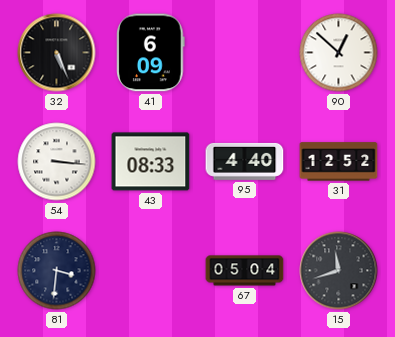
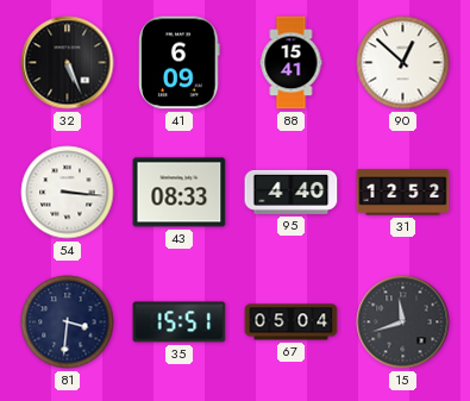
88: none -> 15:41 (292, 63)
35: none -> 15:51 (180, 322)
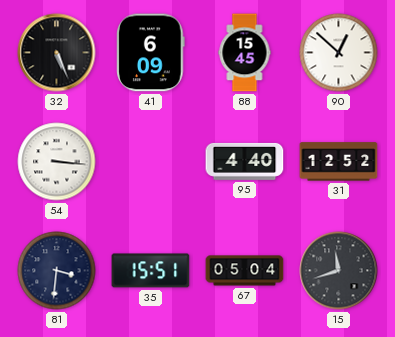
88: 15:41 -> 15:45 (245, 53)
43: 08:33 -> none (180, 193)
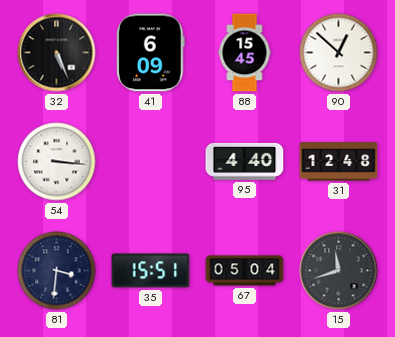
31: 12:52 -> 12:48 (339, 162)
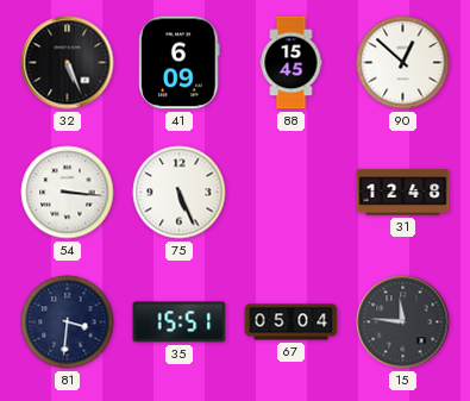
75: none -> 5:26 (180, 193)
95: 4:40 -> none (245, 161)
15: 11:42 -> 11:46 (403, 322)
